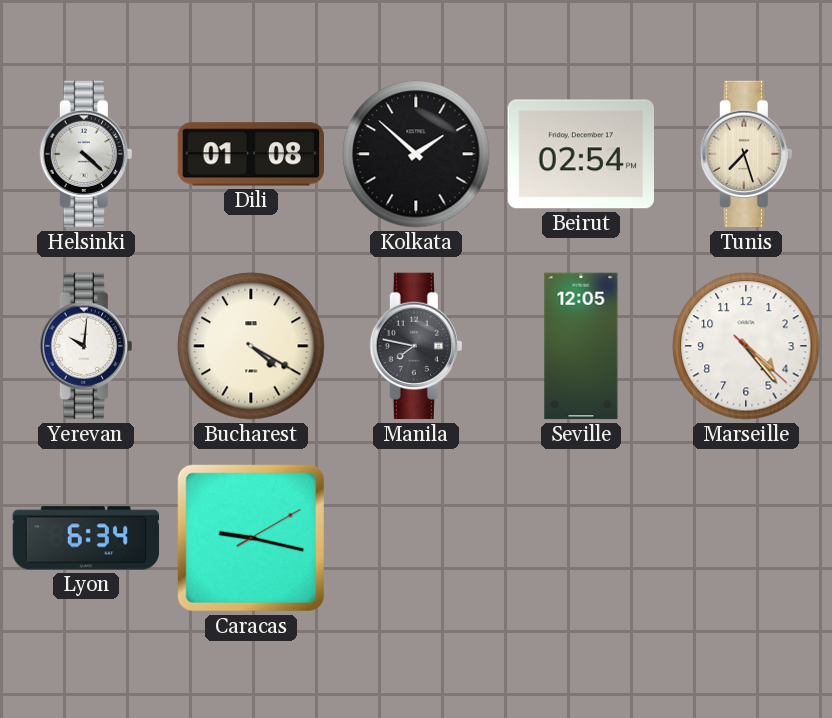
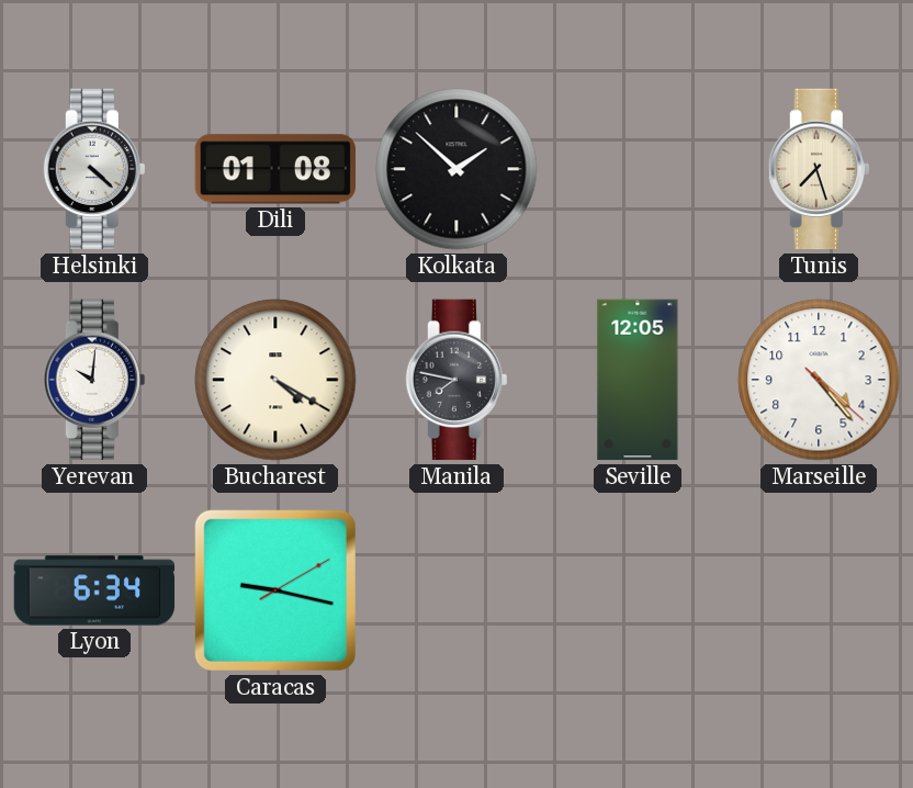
Beirut: 02:54 -> none (580, 154)
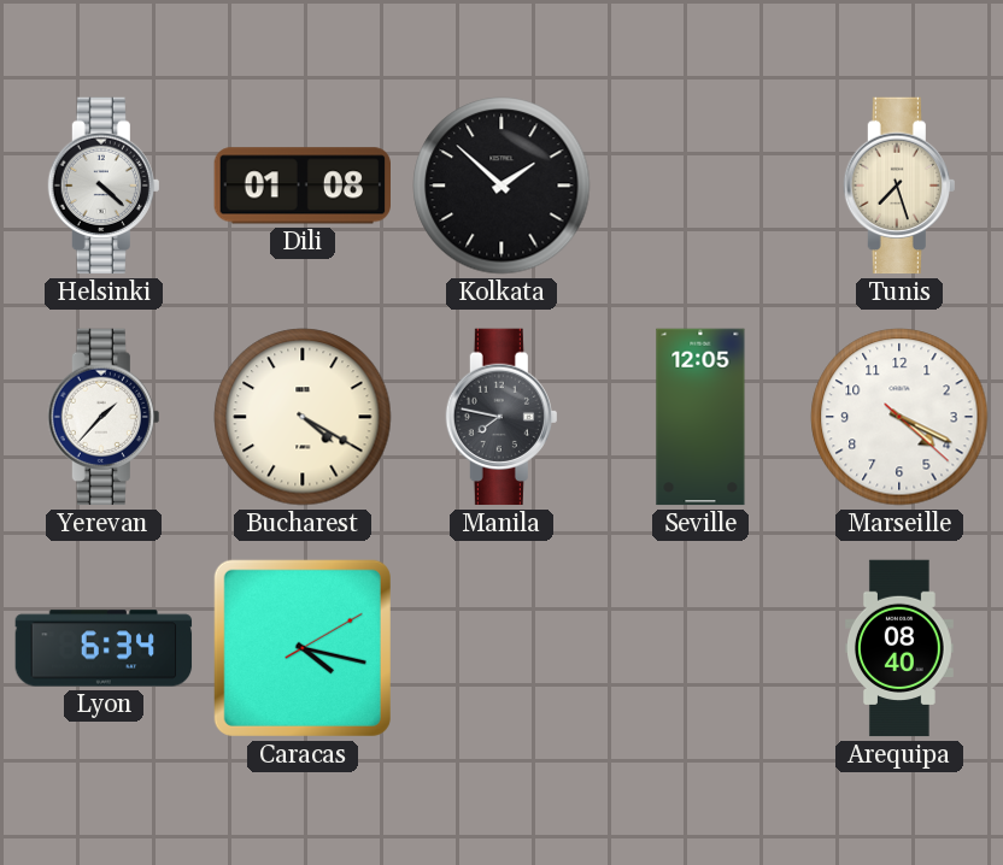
Yerevan: 10:01 -> 1:37 (104, 417)
Marseille: 4:23 -> 4:19 (899, 417)
Caracas: 9:17 -> 4:17 (303, 648)
Arequipa: none -> 08:40 (901, 648)
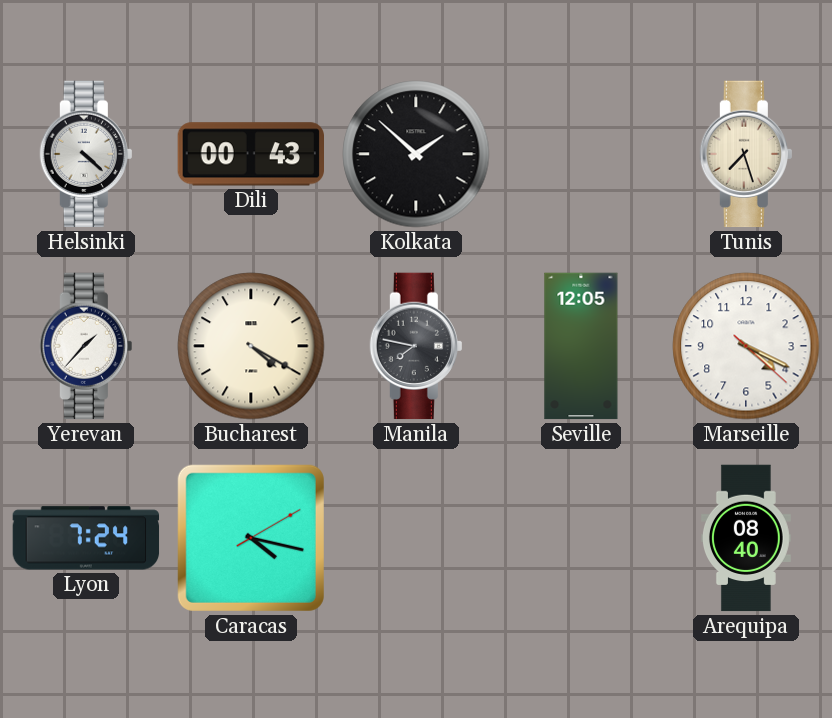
Dili: 01:08 -> 00:43 (250, 154)
Lyon: 6:34 -> 7:24 (86, 538)
